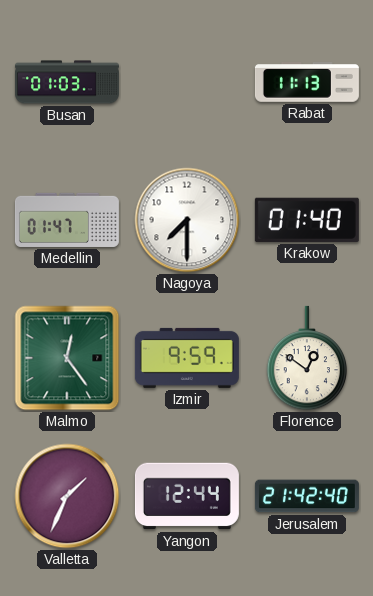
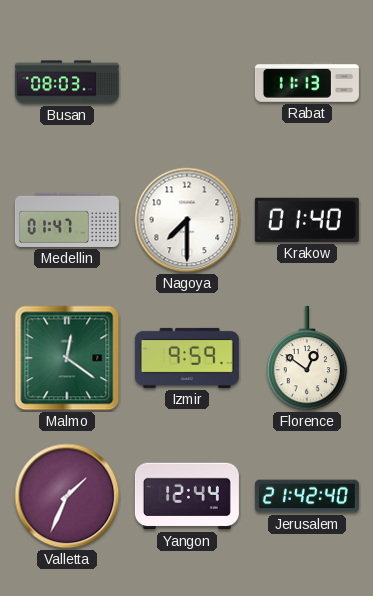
Busan: 01:03 -> 08:03 (67, 82)
Malmo: 12:24 -> 12:21 (67, 358)
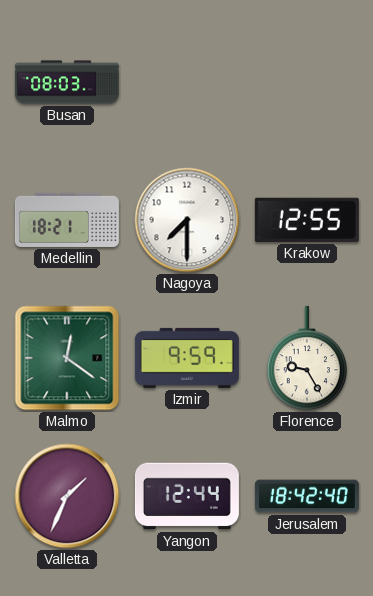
Rabat: 11:13 -> none (307, 83)
Medellin: 01:47 -> 18:21 (67, 220)
Krakow: 01:40 -> 12:55 (307, 220)
Florence: 12:51 -> 9:25 (307, 358)
Jerusalem: 21:42 -> 18:42 (307, 496)
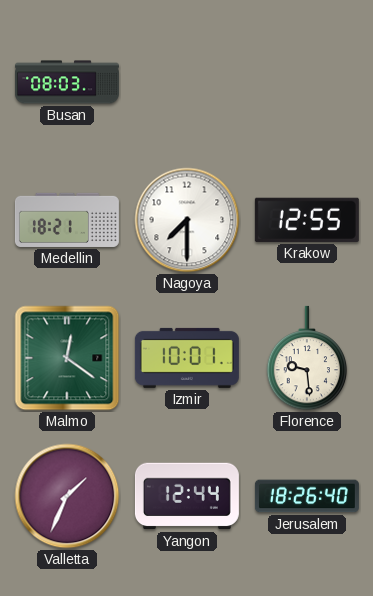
Izmir: 9:59 -> 10:01 (187, 358)
Florence: 9:25 -> 9:29 (307, 358)
Jerusalem: 18:42 -> 18:26 (307, 496)
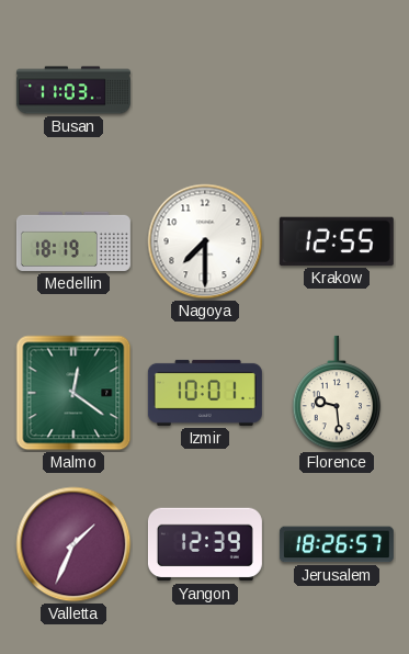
Busan: 08:03 -> 11:03 (73, 90)
Medellin: 18:21 -> 18:19 (73, 241)
Yangon: 12:44 -> 12:39 (205, 544)
Jerusalem: 18:26:40 -> 18:26:57 (337, 544)
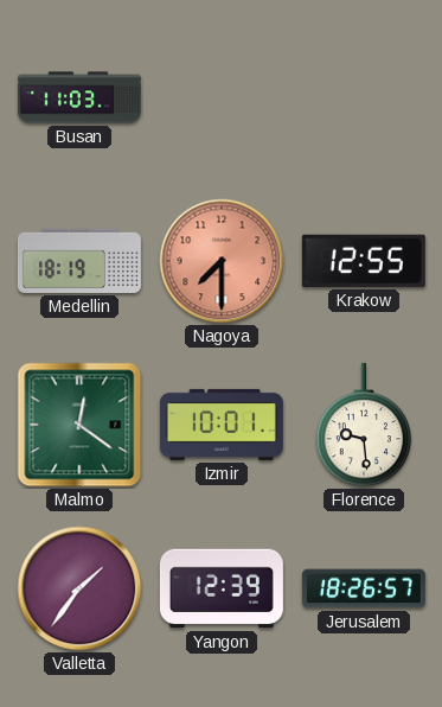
Nagoya dial: white -> salmon (222, 261)
Valletta: 1:34 -> 1:36 (79, 588)
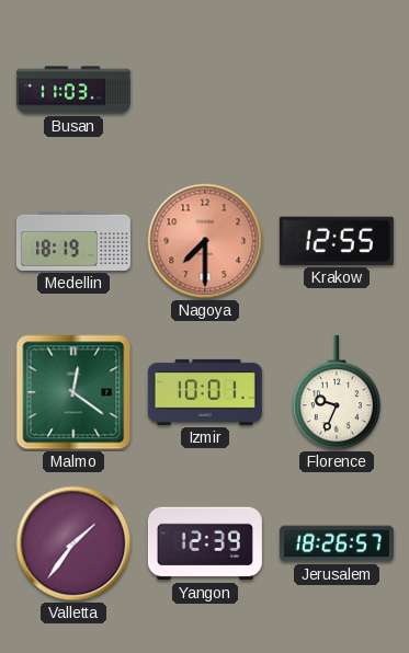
Florence: 9:29 -> 9:34 (337, 392)
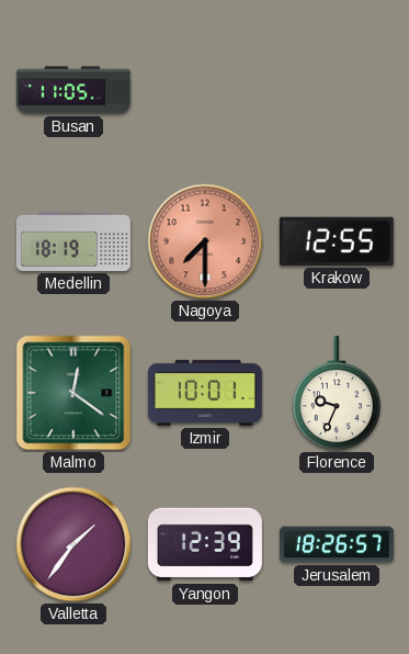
Busan: 11:03 -> 11:05 (73, 90)
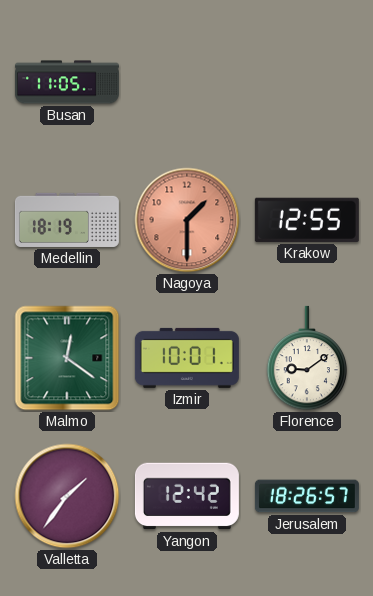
Nagoya: 7:30 -> 1:30 (187, 220)
Florence: 9:34 -> 9:09 (307, 358)
Yangon: 12:39 -> 12:42 (187, 496)
